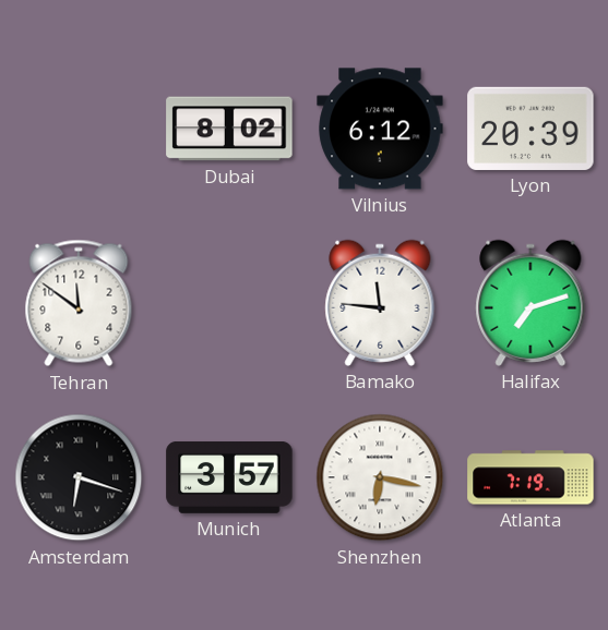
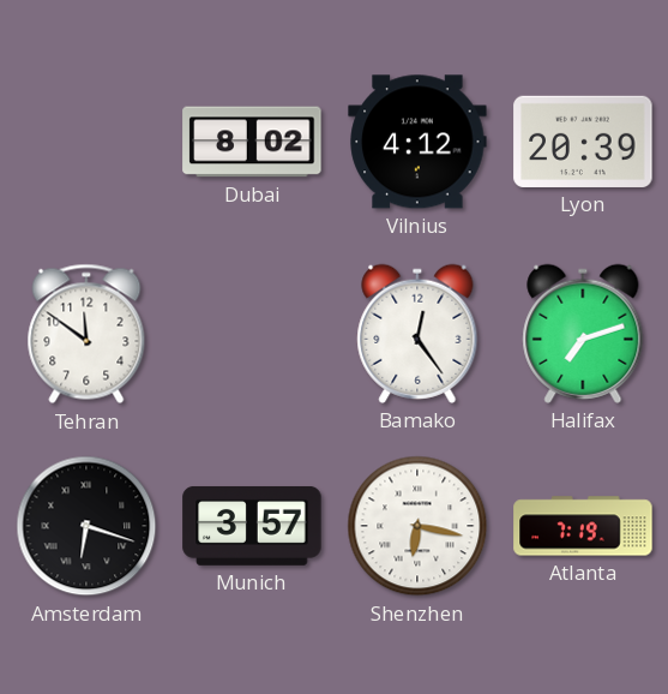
Vilnius: 6:12 -> 4:12 (417, 142)
Bamako: 11:46 -> 12:24 (417, 334)
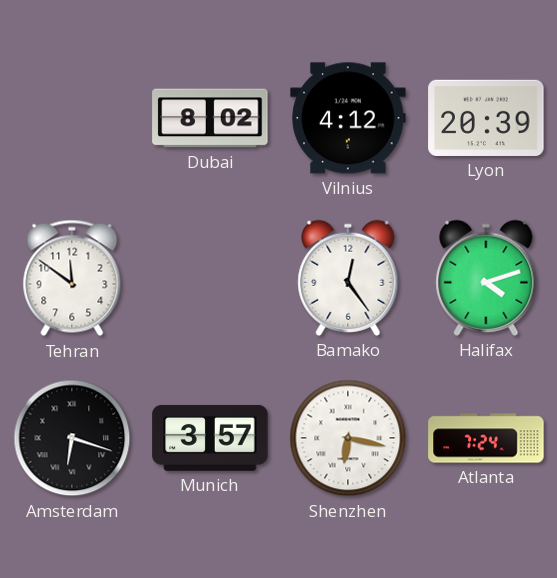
Halifax: 7:12 -> 4:12 (486, 278)
Atlanta: 7:19 -> 7:24 (486, 438)
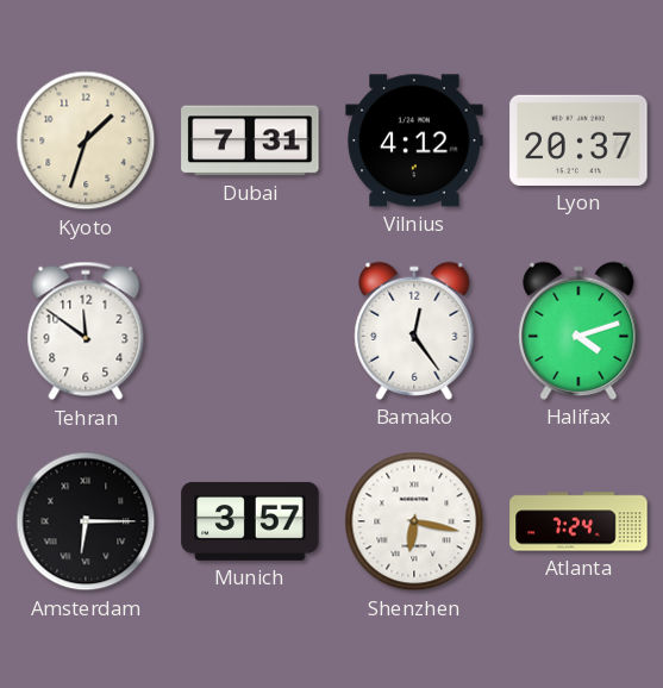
Kyoto: none -> 1:33 (86, 140)
Dubai: 8:02 -> 7:31 (250, 140)
Lyon: 20:39 -> 20:37 (578, 140)
Amsterdam: 6:18 -> 6:15 (86, 521)
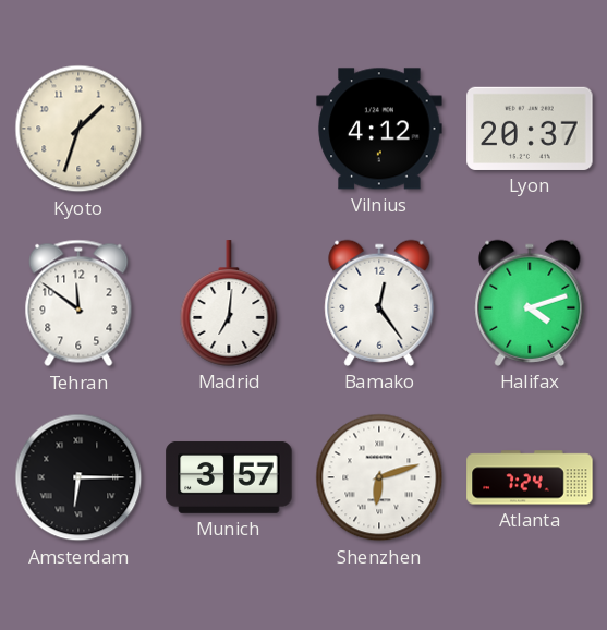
Dubai: 7:31 -> none (250, 140)
Madrid: none -> 7:01 (229, 303)
Shenzhen: 6:17 -> 6:12 (379, 477)
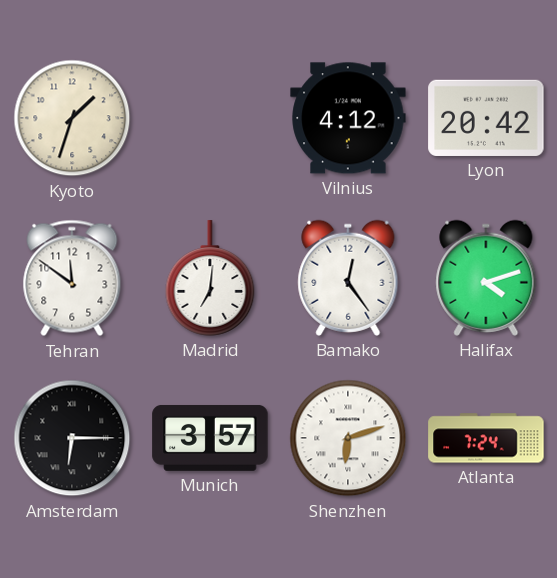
Lyon: 20:37 -> 20:42 (486, 118)
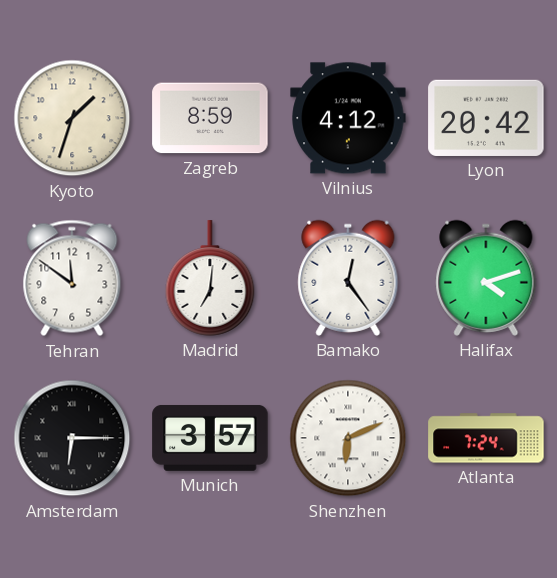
Zagreb: none -> 8:59 (210, 118)
Shenzhen: 6:12 -> 6:11 (348, 438)
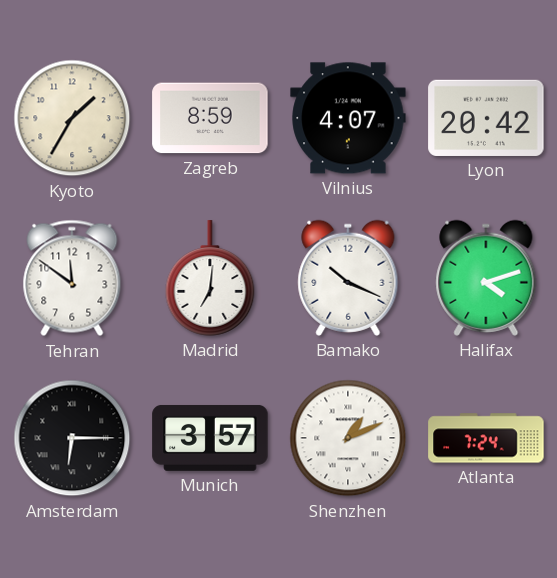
Kyoto: 1:33 -> 1:35 (72, 118)
Vilnius: 4:12 -> 4:07 (348, 118)
Bamako: 12:24 -> 10:19 (348, 278)
Shenzhen: 6:11 -> 1:11 (348, 438)
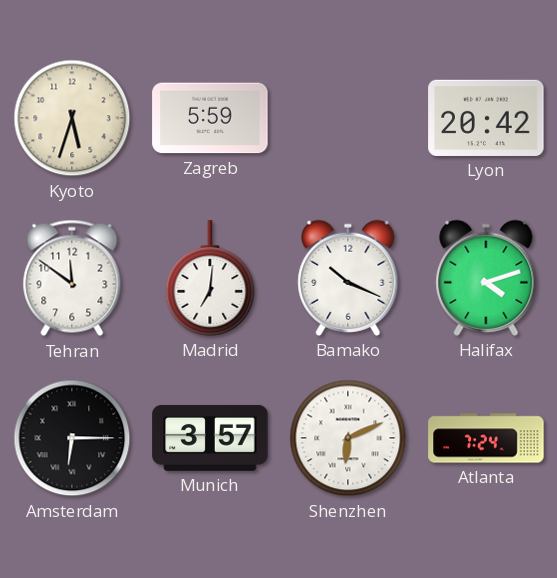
Kyoto: 1:35 -> 5:33 (72, 118)
Zagreb: 8:59 -> 5:59 (210, 118)
Vilnius: 4:07 -> none (348, 118)
Shenzhen: 1:11 -> 6:11 (348, 438)
